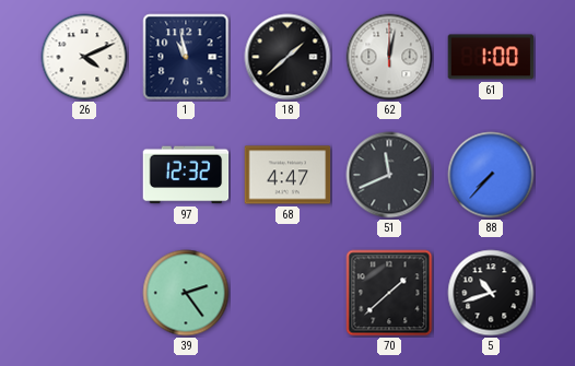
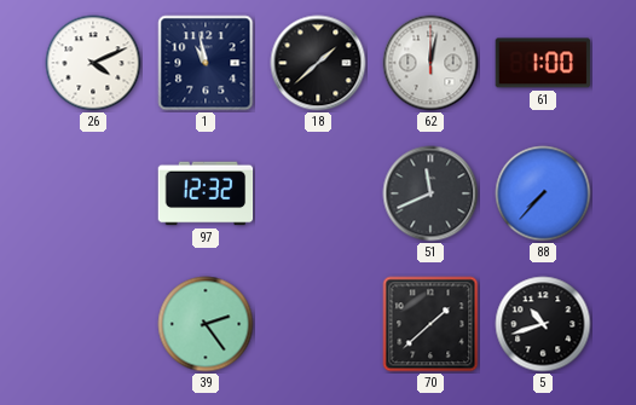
68: 4:47 -> none (287, 175)
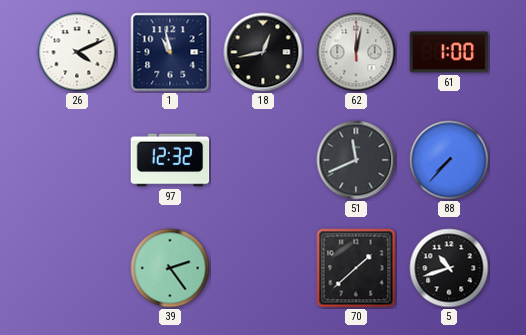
18: 1:38 -> 12:43 (263, 52)
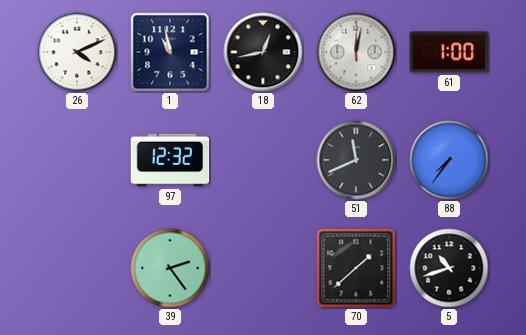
88: 7:37 -> 7:36 (449, 160)
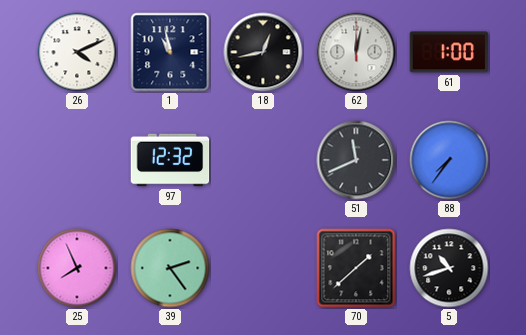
25: none -> 7:56 (77, 268)
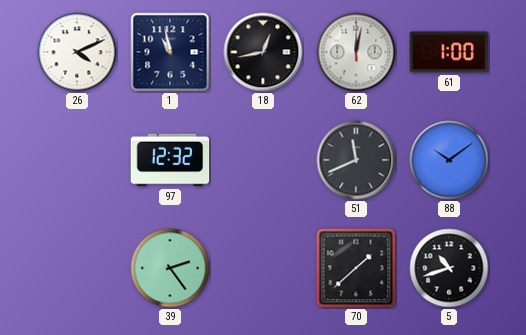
88: 7:36 -> 10:09 (449, 160)
25: 7:56 -> none (77, 268)
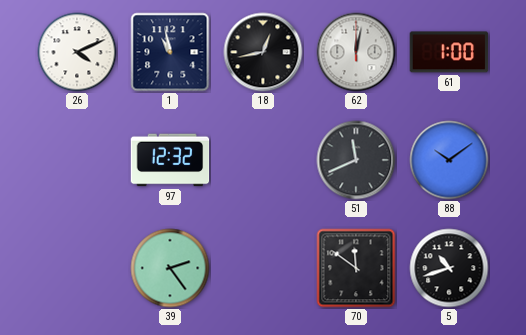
70: 1:38 -> 11:51 (356, 268)
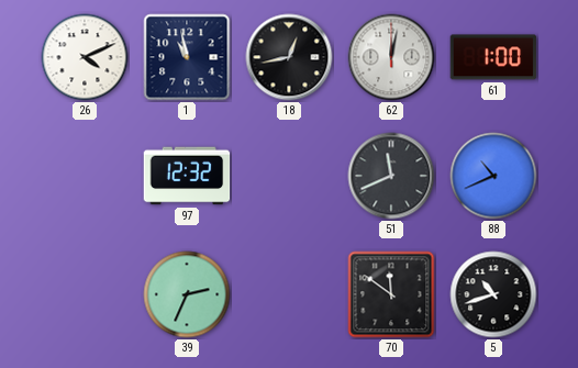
88: 10:09 -> 10:41 (493, 176)
39: 2:24 -> 2:34 (187, 294)
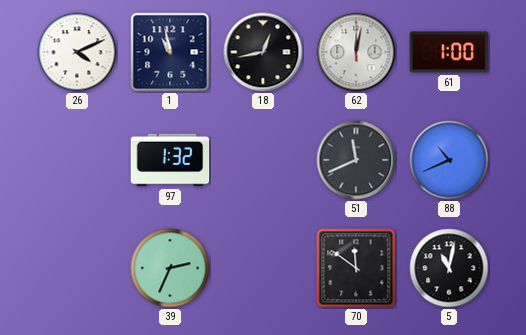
97: 12:32 -> 1:32 (170, 160)
5: 10:42 -> 11:02 (449, 268)
